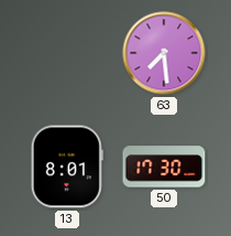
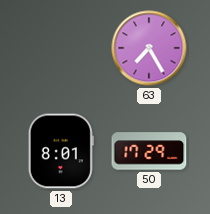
63: 7:29 -> 7:25 (149, 48)
50: 17:30 -> 17:29 (149, 151)
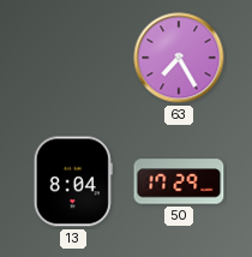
13: 8:01 -> 8:04 (73, 181)
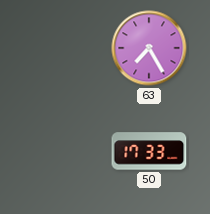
13: 8:04 -> none (73, 181)
50: 17:29 -> 17:33 (149, 151)
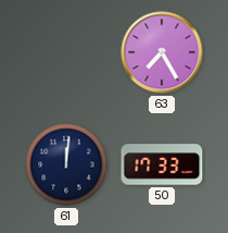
61: none -> 12:01 (66, 164)
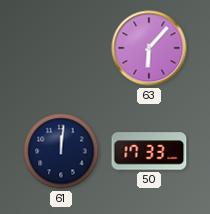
63: 7:25 -> 6:07 (149, 48)
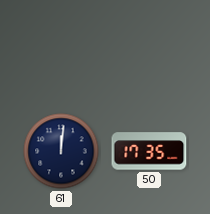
63: 6:07 -> none (149, 48)
50: 17:33 -> 17:35 (149, 151)
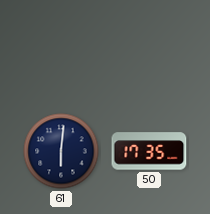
61: 12:01 -> 6:01 (61, 151)
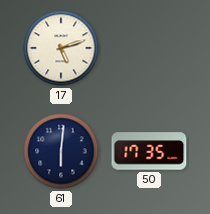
17: none -> 5:12 (61, 48)
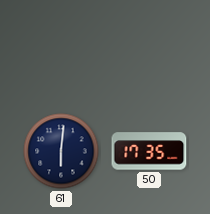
17: 5:12 -> none (61, 48)
